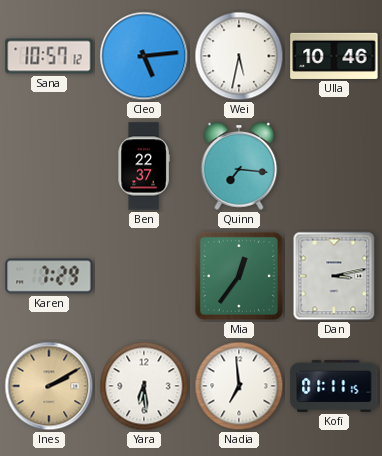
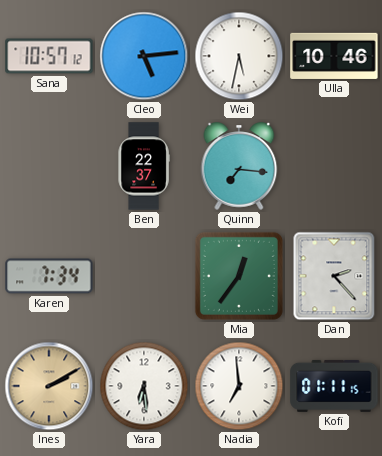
Karen: 7:29 -> 7:34 (49, 276)
Dan: 3:13 -> 2:23 (334, 276)
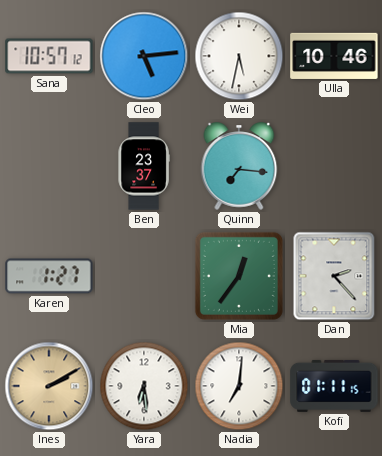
Ben: 22:37 -> 23:37 (144, 166)
Karen: 7:34 -> 1:27 (49, 276)
Nadia: 6:59 -> 7:01 (239, 386)
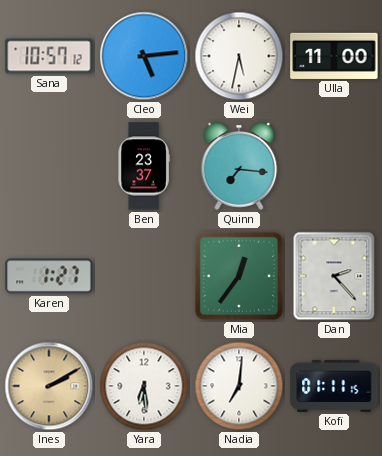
Ulla: 10:46 -> 11:00 (334, 56)
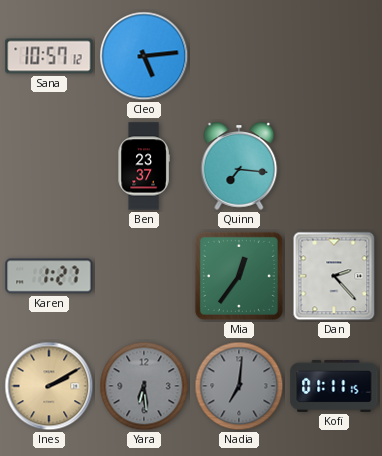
Wei: 5:32 -> none (239, 56)
Ulla: 11:00 -> none (334, 56)
Yara dial: white -> grey (144, 386)
Nadia dial: white -> grey (239, 386)
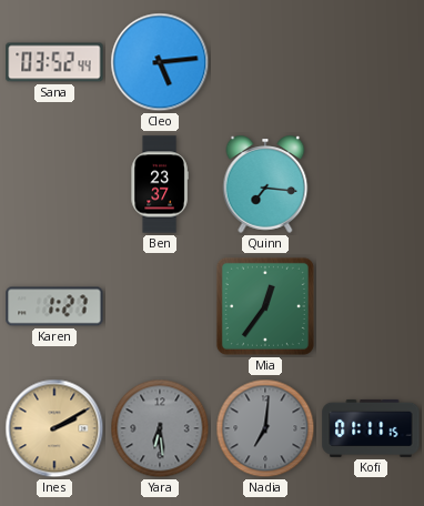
Sana: 10:57 -> 03:52 (54, 62)
Dan: 2:23 -> none (334, 276)
